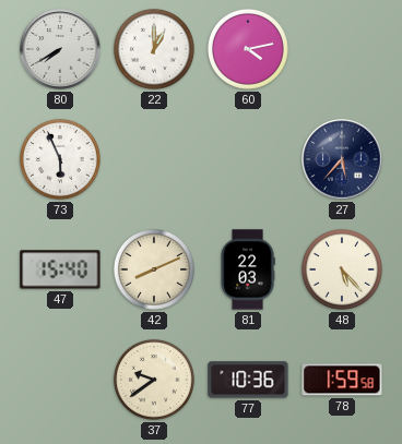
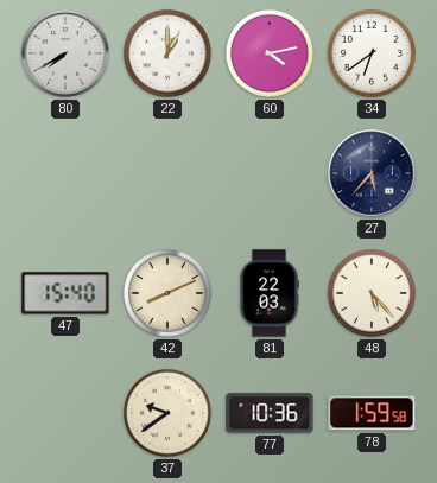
34: none -> 6:39 (372, 53)
73: 5:56 -> none (60, 159)
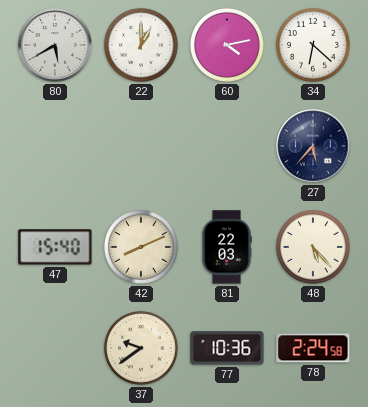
80: 7:40 -> 5:40 (55, 45)
34: 6:39 -> 6:22 (313, 45)
78: 1:59 -> 2:24 (313, 348)
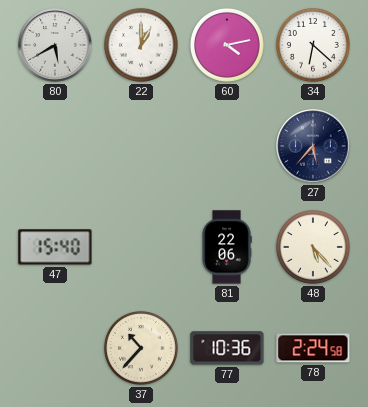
42: 8:11 -> none (141, 247)
81: 22:03 -> 22:06 (227, 247)
37: 9:39 -> 10:37 (141, 348)
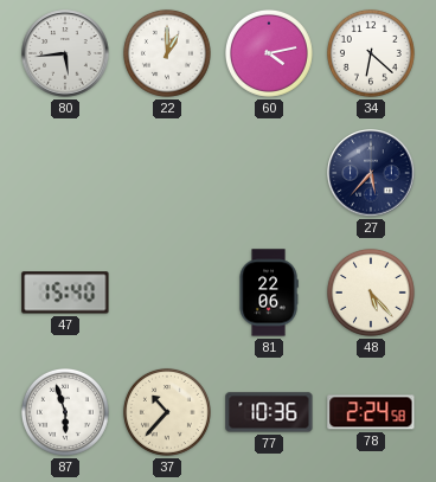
80: 5:40 -> 5:44 (65, 53)
87: none -> 5:57 (65, 412)
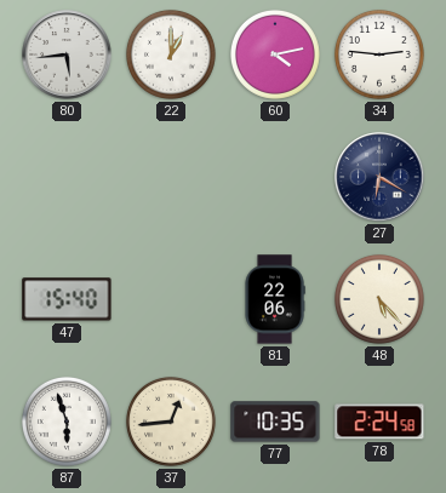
34: 6:22 -> 2:46 (379, 55)
27: 5:37 -> 6:20 (379, 177)
37: 10:37 -> 12:44 (171, 422)
77: 10:36 -> 10:35 (275, 422)
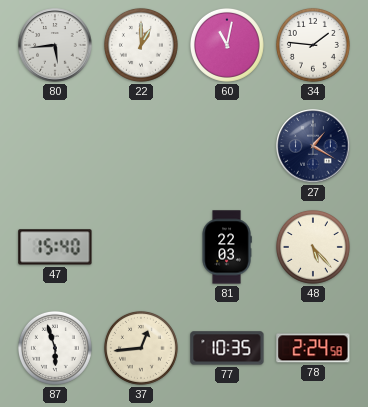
60: 4:13 -> 11:02 (227, 45)
34: 2:46 -> 1:46 (313, 45)
27: 6:20 -> 1:20 (313, 146)
81: 22:06 -> 22:03 (227, 247)
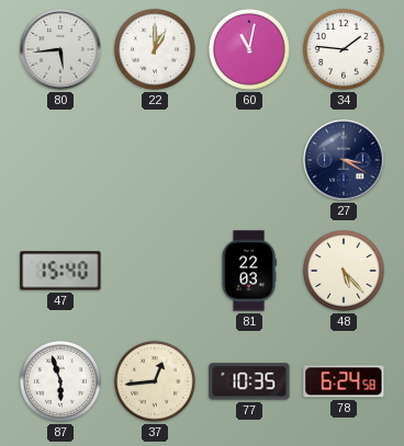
27: 1:20 -> 3:20 (344, 160)
78: 2:24 -> 6:24 (344, 381)
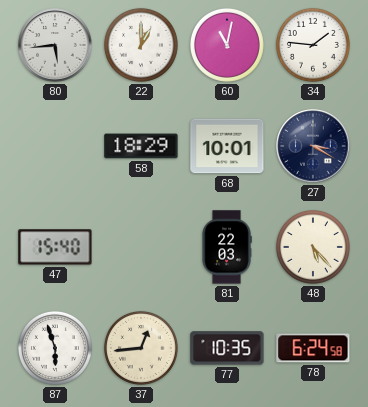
58: none -> 18:29 (141, 146)
68: none -> 10:01 (227, 146)
